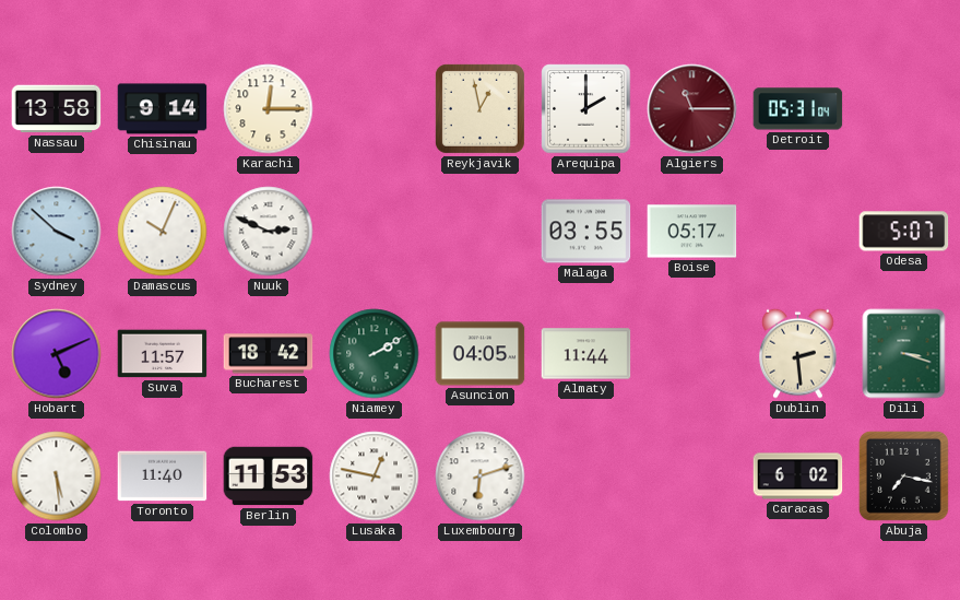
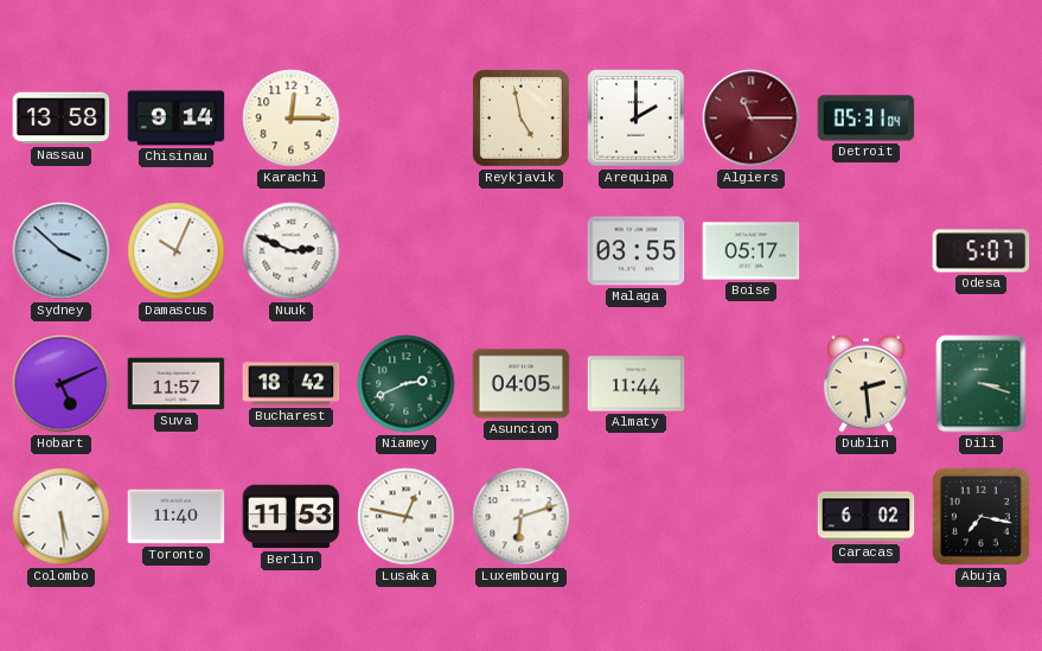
Reykjavik: 12:58 -> 4:58 (520, 117)
Niamey: 2:10 -> 2:41 (407, 384)
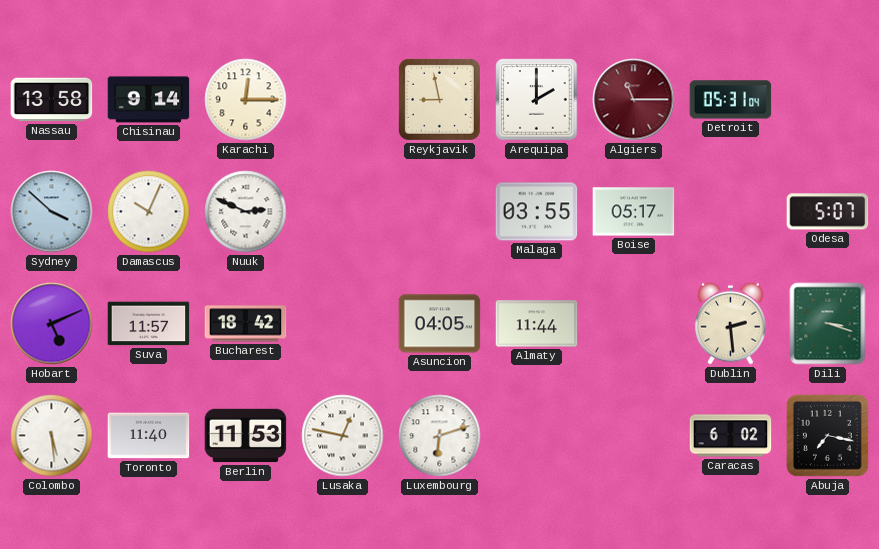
Reykjavik: 4:58 -> 8:58 (439, 99)
Niamey: 2:41 -> none (407, 384)
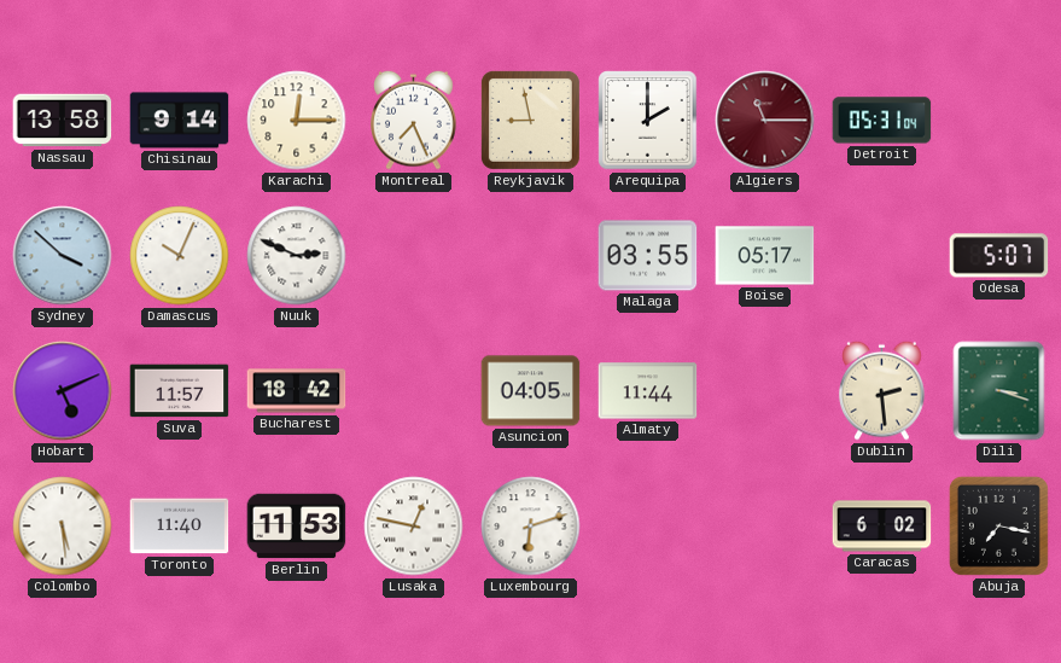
Montreal: none -> 7:26 (414, 120)
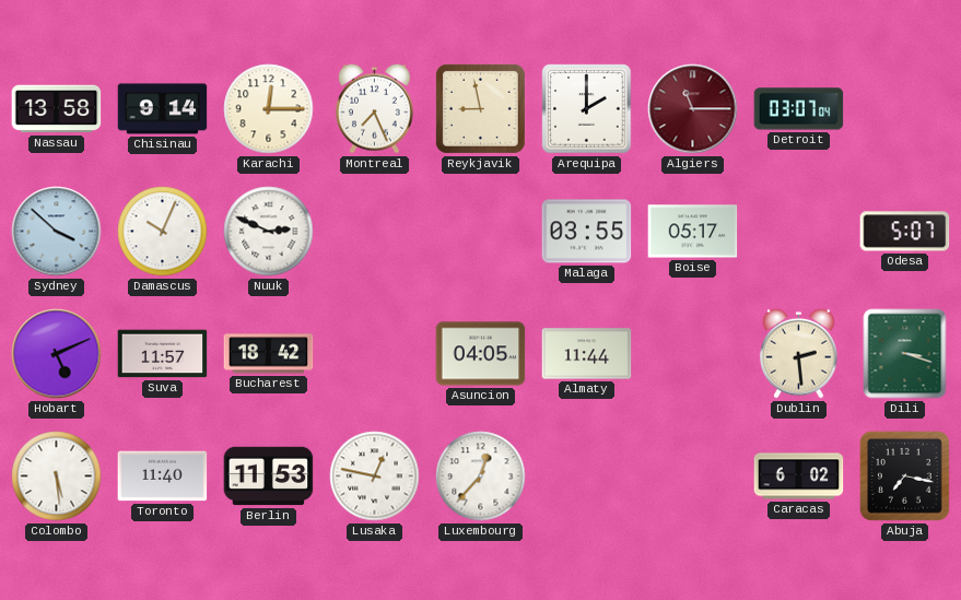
Detroit: 05:31 -> 03:07 (799, 109)
Luxembourg: 6:12 -> 12:37 (481, 477)
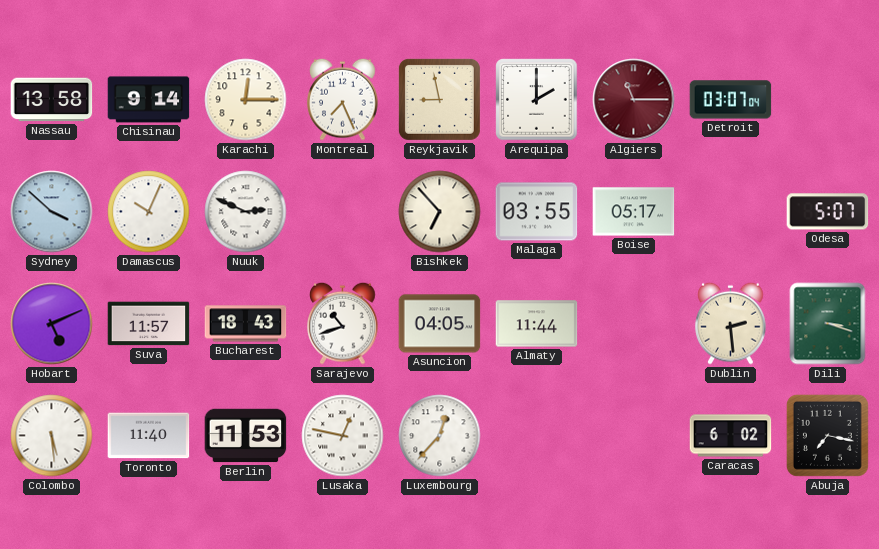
Bishkek: none -> 6:53 (440, 212)
Bucharest: 18:42 -> 18:43 (246, 324)
Sarajevo: none -> 10:42 (343, 323)
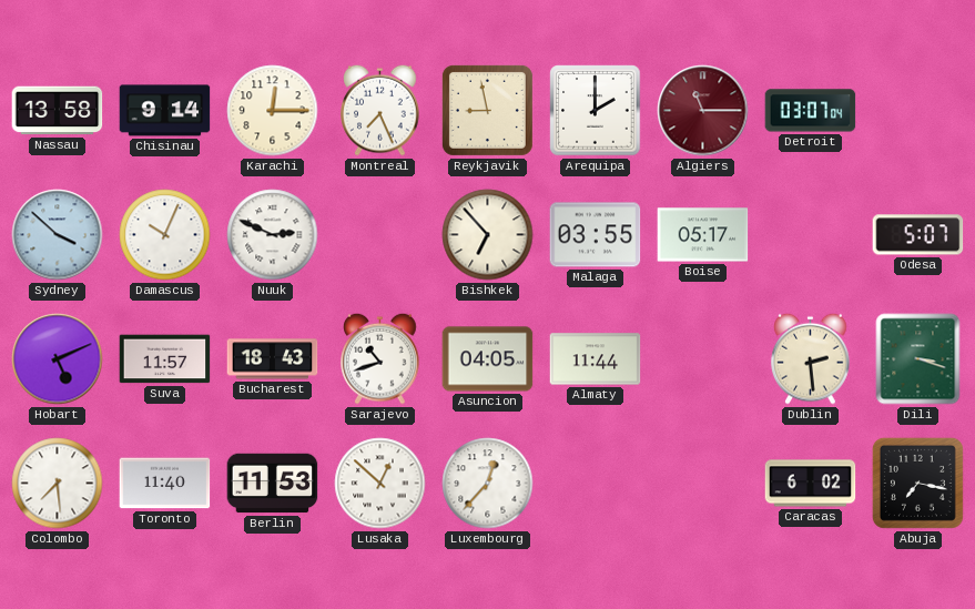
Colombo: 5:29 -> 7:29 (58, 484)
Lusaka: 12:47 -> 12:52 (380, 484)
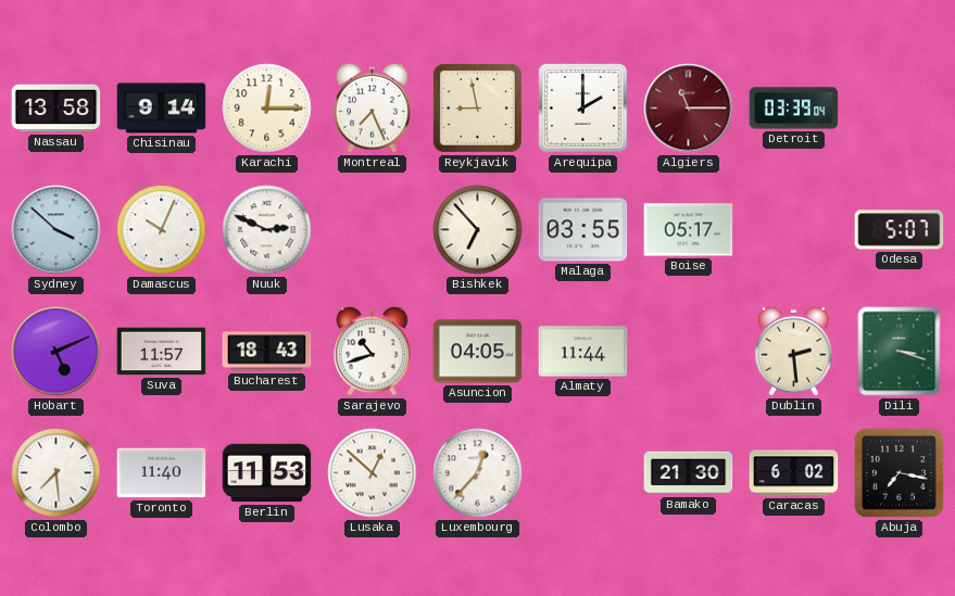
Detroit: 03:07 -> 03:39 (794, 109)
Bamako: none -> 21:30 (689, 473)
